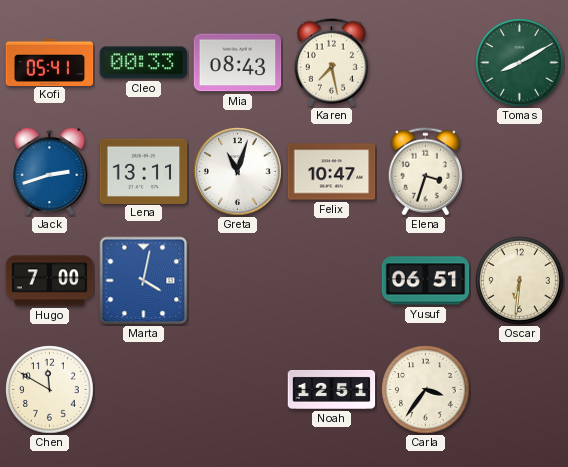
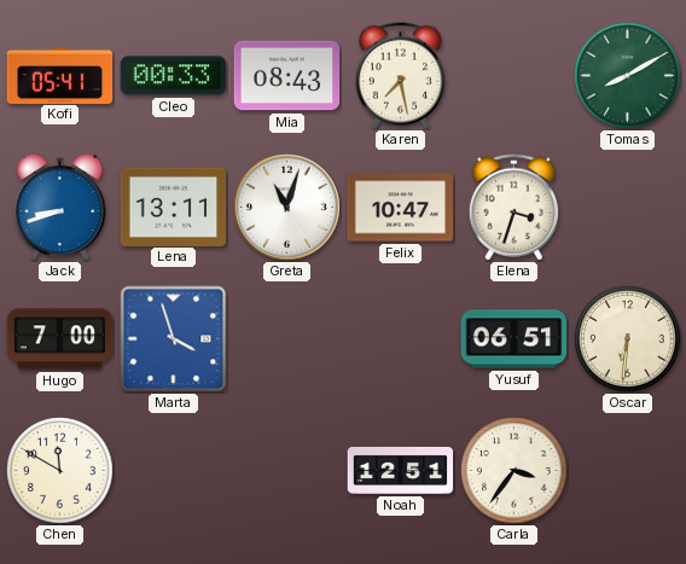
Jack: 2:42 -> 8:42 (60, 207)
Marta: 4:02 -> 3:57 (174, 339)
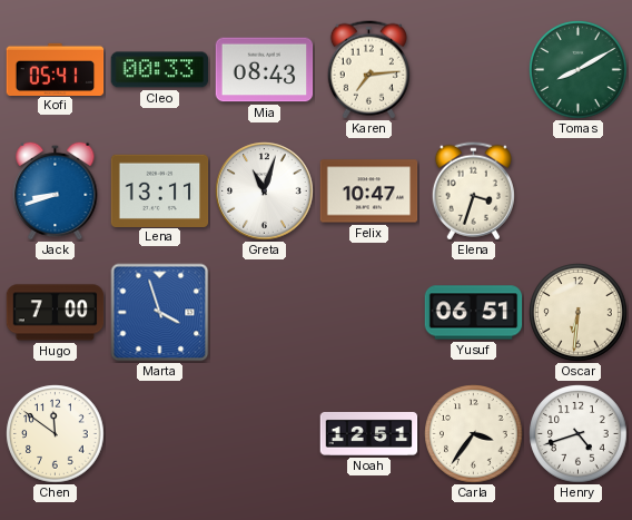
Karen: 7:28 -> 7:14 (368, 70)
Chen: 11:50 -> 11:51 (56, 434)
Henry: none -> 4:42 (579, 434)
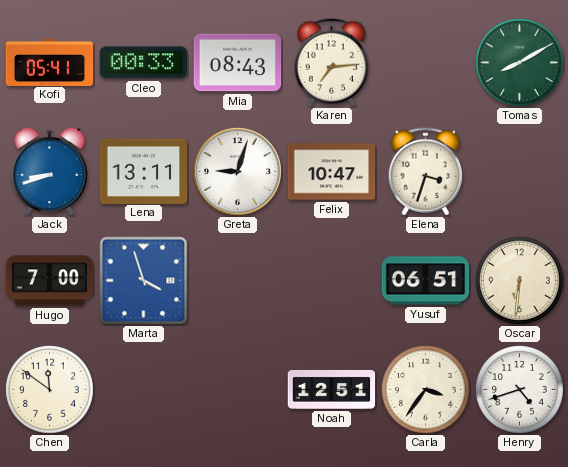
Greta: 11:03 -> 9:03 (238, 172)
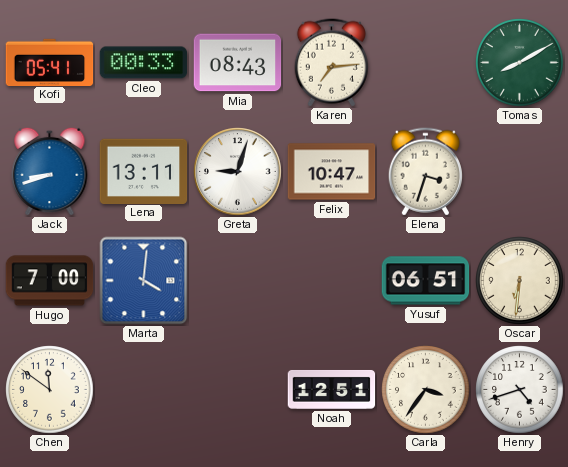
Marta: 3:57 -> 4:01 (144, 281)
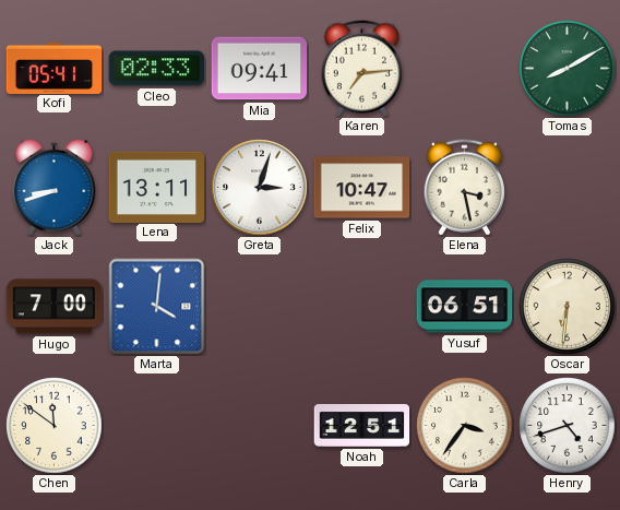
Cleo: 00:33 -> 02:33 (157, 69)
Mia: 08:43 -> 09:41 (260, 69)
Greta: 9:03 -> 3:03 (260, 188)
Elena: 3:33 -> 3:28 (464, 188)
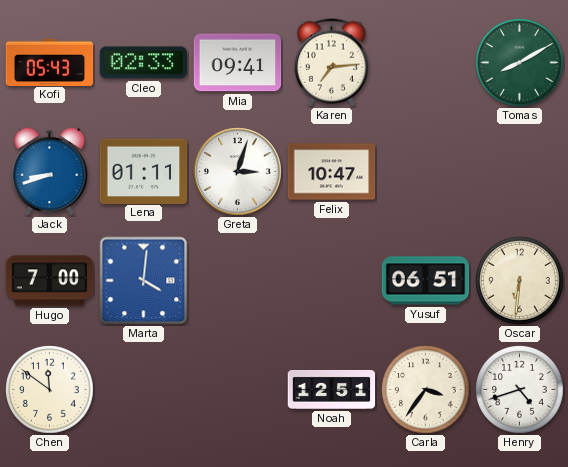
Kofi: 05:41 -> 05:43 (50, 62)
Lena: 13:11 -> 01:11 (144, 171)
Elena: 3:28 -> none (464, 188)
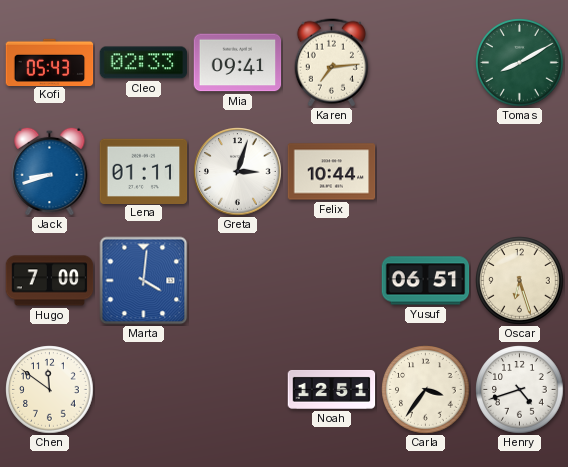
Felix: 10:47 -> 10:44 (332, 172)
Oscar: 6:31 -> 6:27 (520, 281)
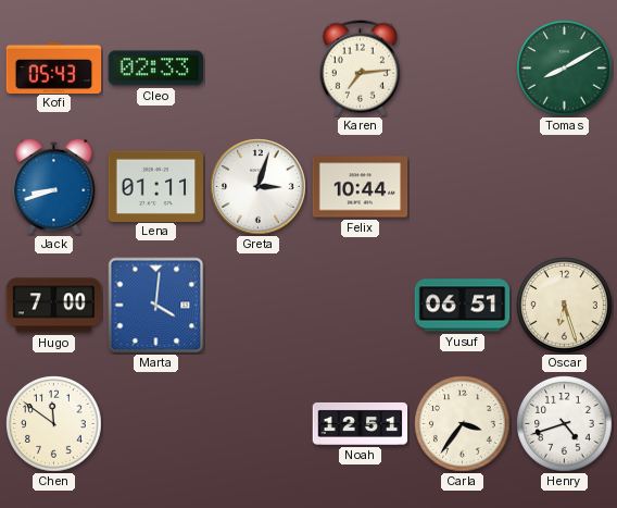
Mia: 09:41 -> none (238, 63)
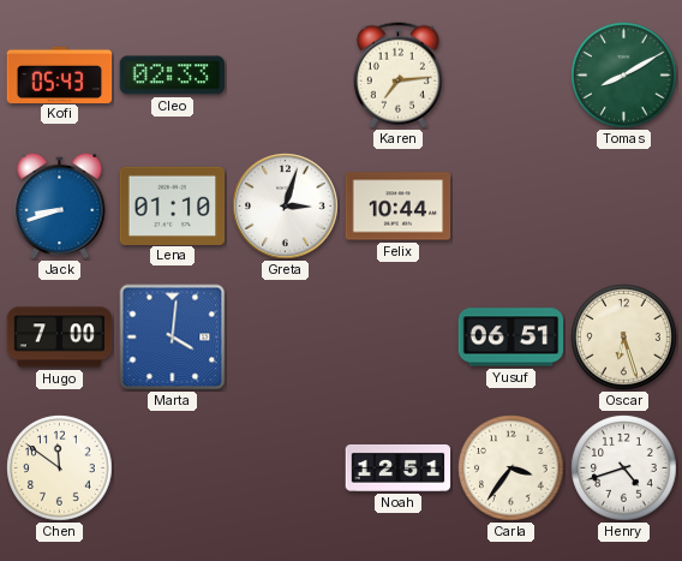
Lena: 01:11 -> 01:10 (173, 205)
